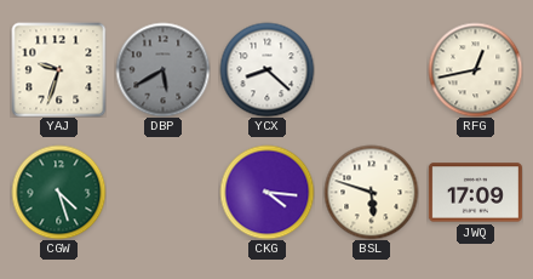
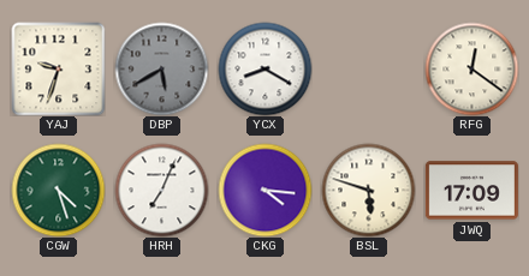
YCX: 8:22 -> 8:20 (264, 68)
RFG: 12:43 -> 12:21 (471, 68)
HRH: none -> 7:04 (161, 190)
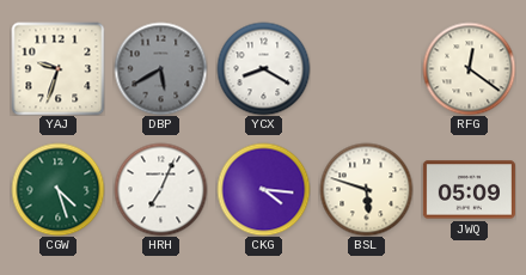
JWQ: 17:09 -> 05:09 (469, 190)
